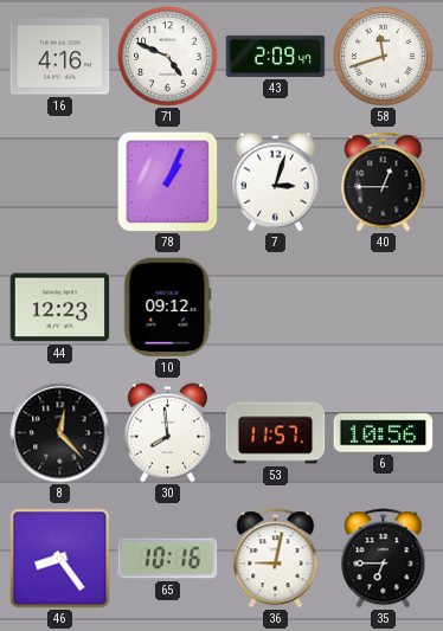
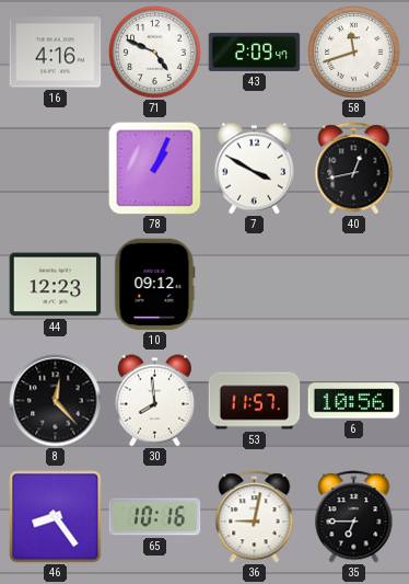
7: 3:03 -> 3:50 (254, 169)
40: 12:45 -> 12:43 (354, 169)
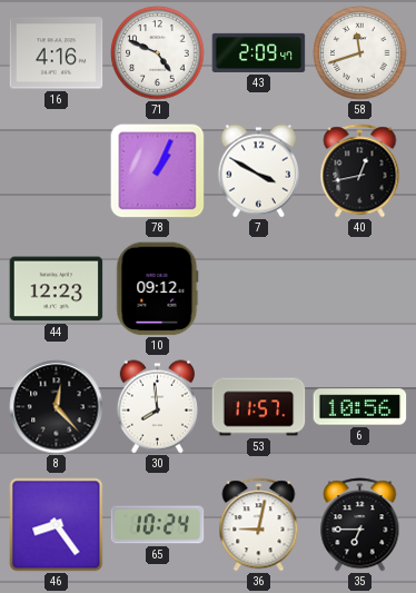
65: 10:16 -> 10:24 (158, 525)
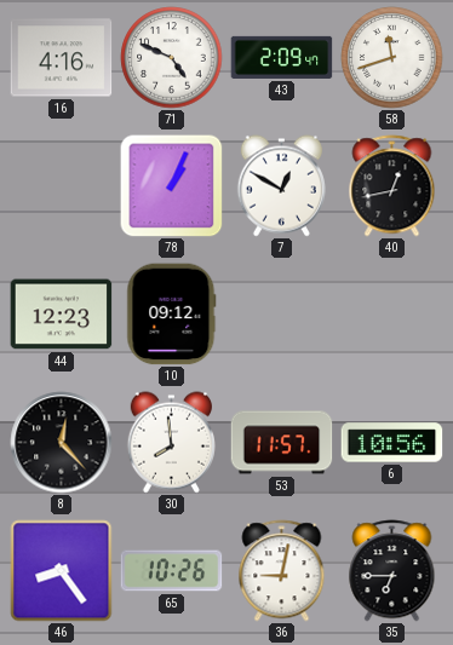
7: 3:50 -> 12:50 (281, 186)
65: 10:24 -> 10:26 (172, 571)
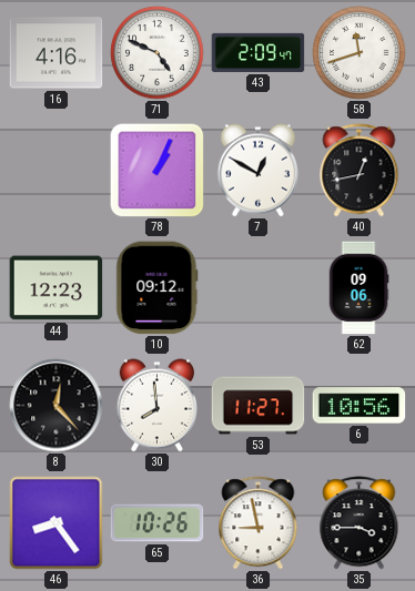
62: none -> 09:06 (358, 288)
53: 11:57 -> 11:27 (259, 406)
36: 9:02 -> 8:58 (259, 523)
35: 6:45 -> 3:45 (360, 523)
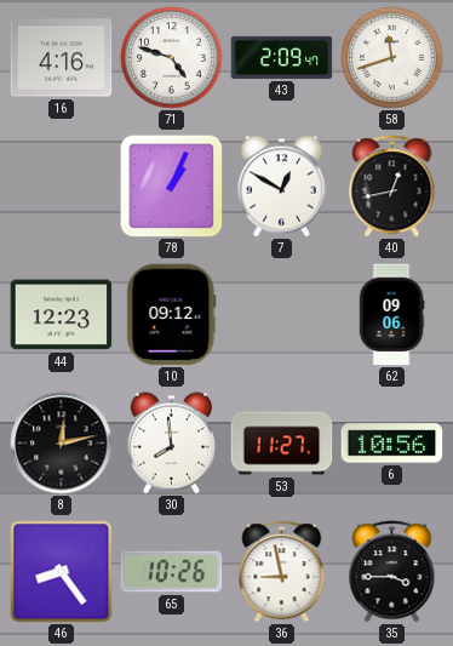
71: 4:49 -> 4:48 (172, 58)
8: 12:23 -> 12:13 (62, 444)
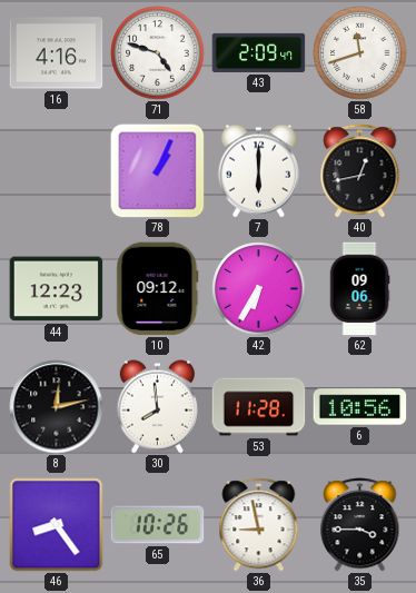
7: 12:50 -> 6:00 (258, 171)
42: none -> 6:35 (259, 289)
53: 11:27 -> 11:28 (259, 407)
